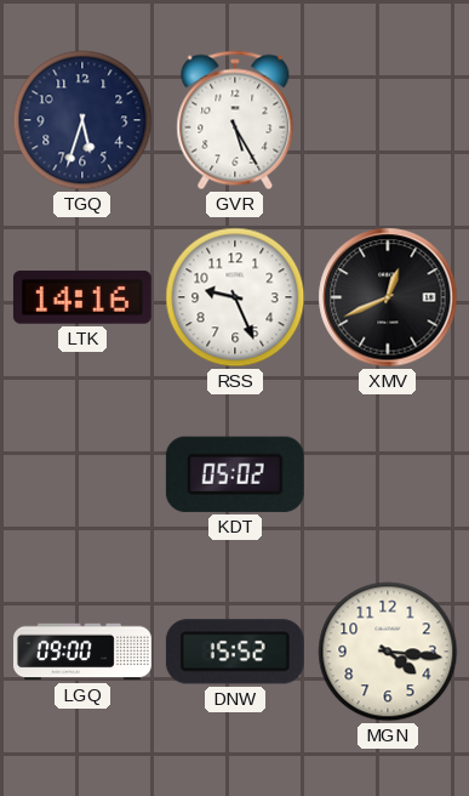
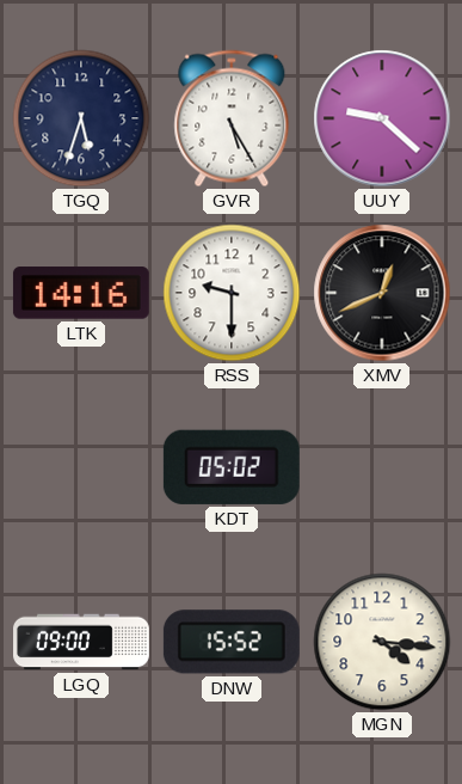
UUY: none -> 9:22 (382, 118)
RSS: 9:26 -> 9:30 (232, 293)
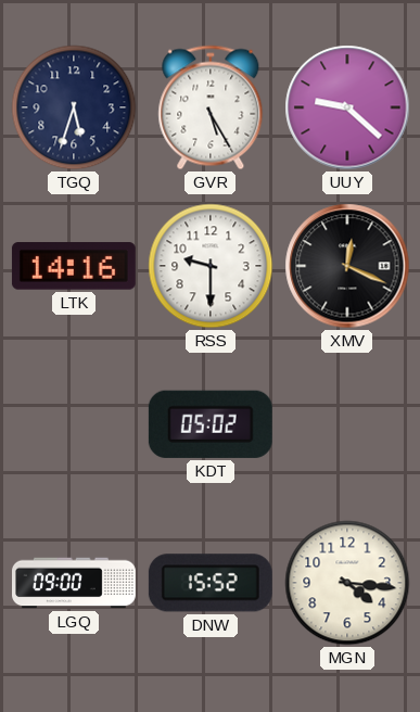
XMV: 12:41 -> 12:19 (347, 266)
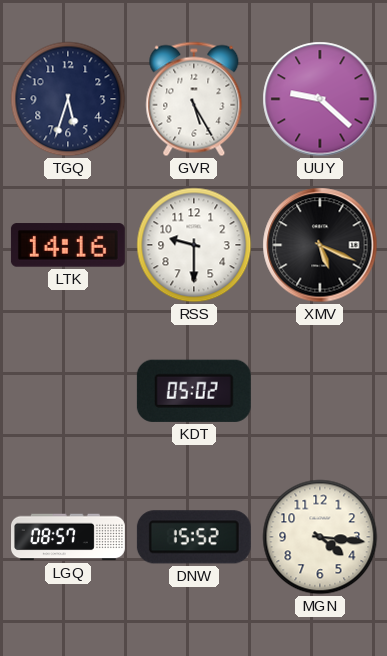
XMV: 12:19 -> 5:19 (320, 245)
LGQ: 09:00 -> 08:57 (69, 537)
